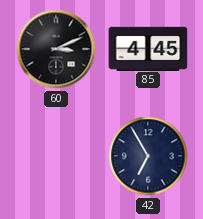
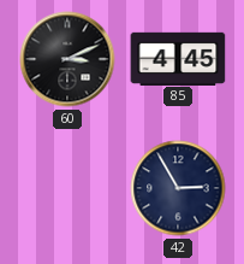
42: 6:55 -> 2:55 (178, 188)
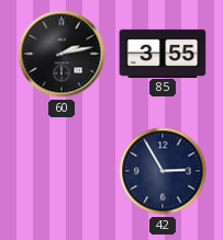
60: 3:11 -> 2:13 (62, 54)
85: 4:45 -> 3:55 (163, 53)
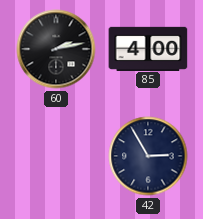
85: 3:55 -> 4:00 (148, 48)
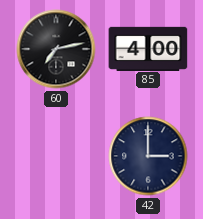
60: 2:13 -> 7:13 (56, 49)
42: 2:55 -> 3:00 (148, 156)
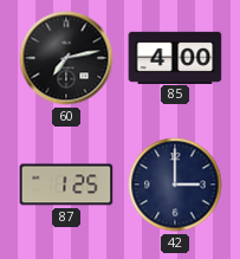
87: none -> 1:25 (66, 184)
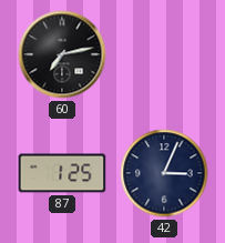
85: 4:00 -> none (175, 57)
42: 3:00 -> 3:04 (164, 173)
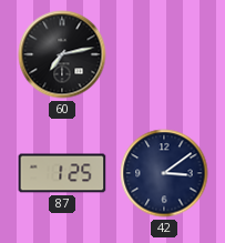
42: 3:04 -> 3:09 (164, 173)
